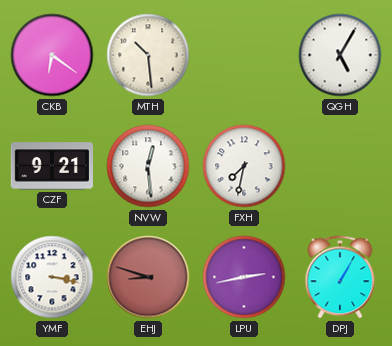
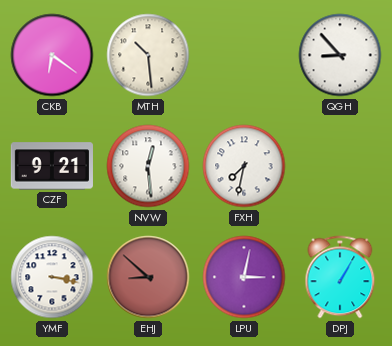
QGH: 5:05 -> 8:53 (340, 55)
EHJ: 8:48 -> 8:52 (148, 277)
LPU: 2:43 -> 3:02 (244, 277)
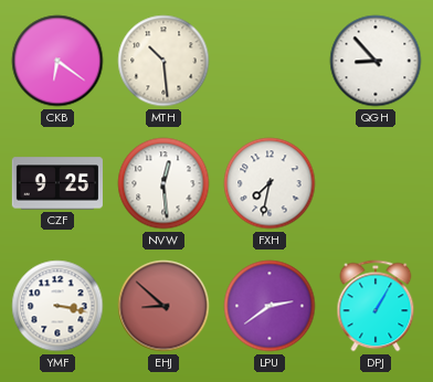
CZF: 9:21 -> 9:25 (57, 183)
LPU: 3:02 -> 2:39 (270, 306)
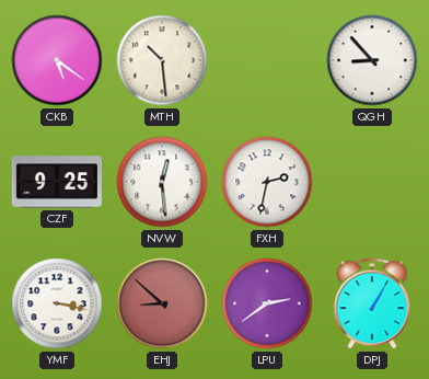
CKB: 6:21 -> 5:21 (57, 60)
FXH: 7:32 -> 2:32 (267, 182)
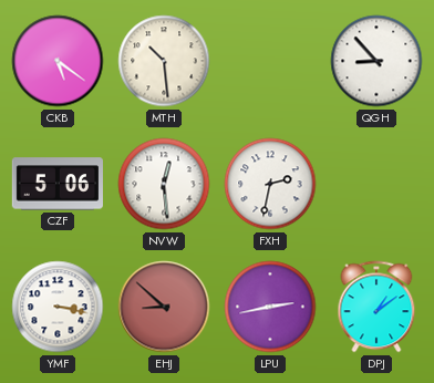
CZF: 9:25 -> 5:06 (58, 184)
LPU: 2:39 -> 2:43 (270, 307)
DPJ: 1:05 -> 1:09 (376, 307)
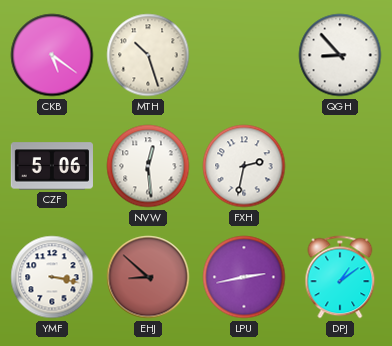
MTH: 10:29 -> 10:27 (148, 55)
